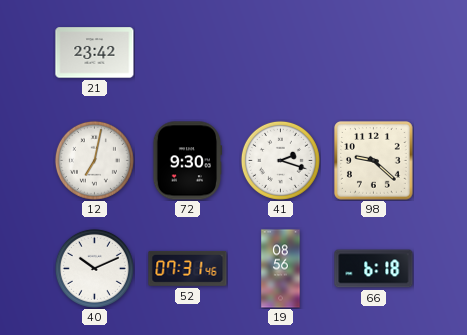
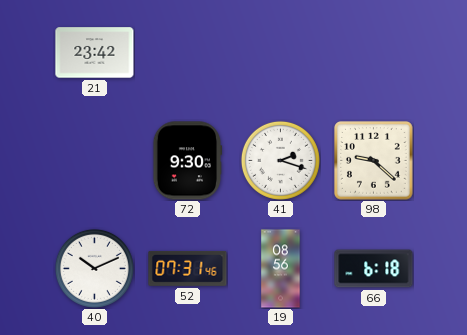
12: 7:02 -> none (94, 160)
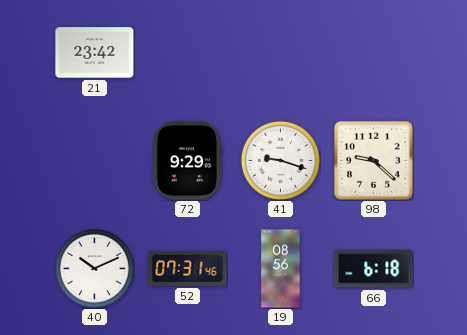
72: 9:30 -> 9:29 (188, 161)
41: 2:18 -> 9:18 (280, 160)
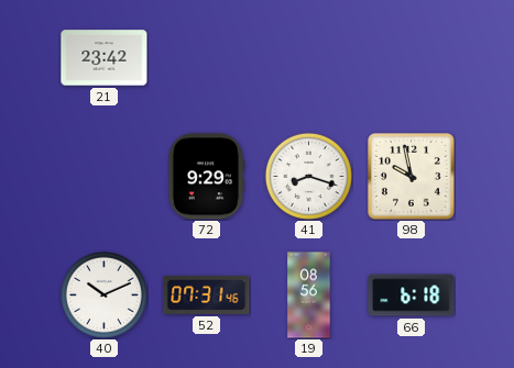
41: 9:18 -> 8:18 (308, 176)
98: 9:22 -> 9:58 (412, 177)
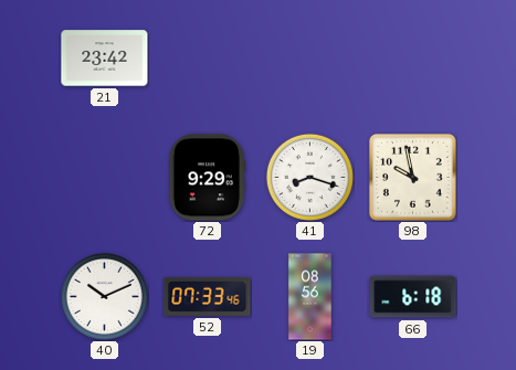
52: 07:31 -> 07:33 (208, 296)
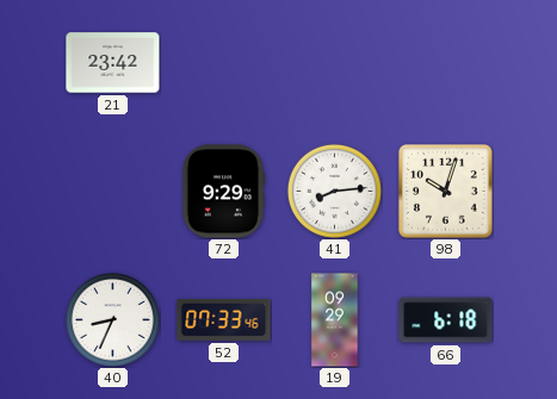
41: 8:18 -> 8:14 (334, 191)
98: 9:58 -> 10:03 (446, 192)
40: 10:11 -> 8:34 (112, 319)
19: 08:56 -> 09:29 (335, 320)
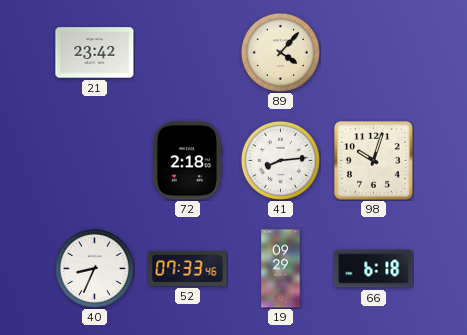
89: none -> 4:07 (280, 52)
72: 9:29 -> 2:18 (188, 161)
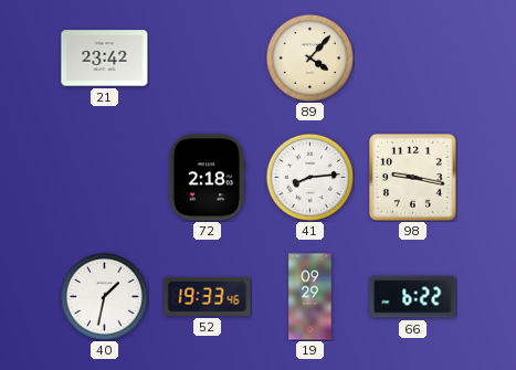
98: 10:03 -> 9:17 (413, 178)
40: 8:34 -> 1:32 (104, 296)
52: 07:33 -> 19:33 (208, 296)
66: 6:18 -> 6:22 (413, 297)
